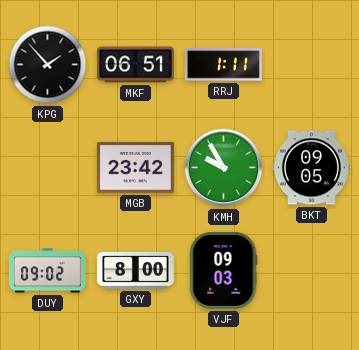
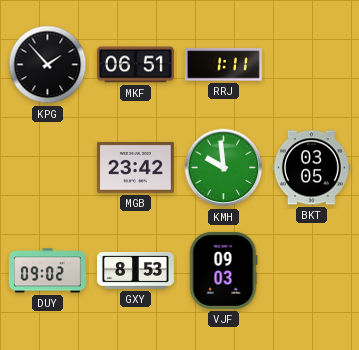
KMH: 9:55 -> 9:59 (224, 168)
BKT: 09:05 -> 03:05 (311, 168)
GXY: 8:00 -> 8:53 (135, 271)
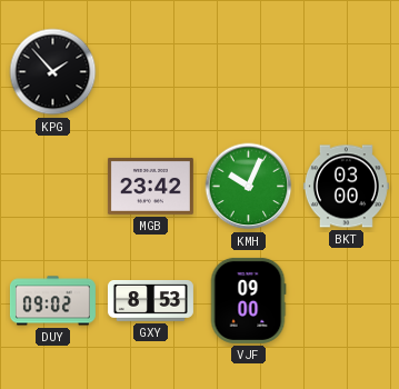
MKF: 06:51 -> none (135, 65)
RRJ: 1:11 -> none (223, 65)
KMH: 9:59 -> 10:04 (249, 187)
BKT: 03:05 -> 03:00 (346, 187)
VJF: 09:03 -> 09:00 (248, 300)
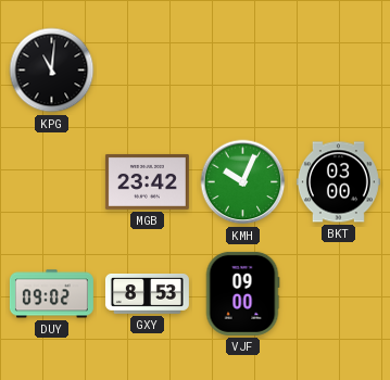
KPG: 1:53 -> 11:01 (52, 71)
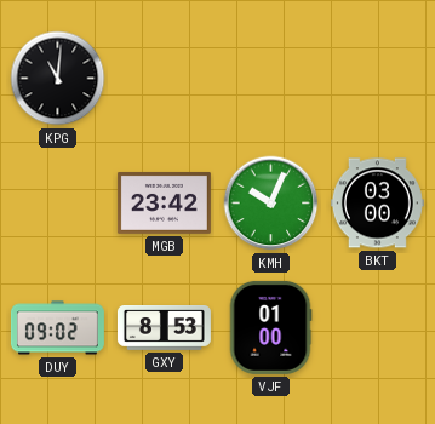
VJF: 09:00 -> 01:00 (270, 327)
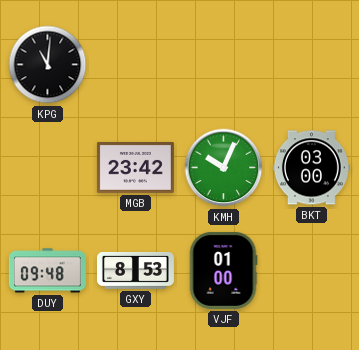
DUY: 09:02 -> 09:48 (47, 271)
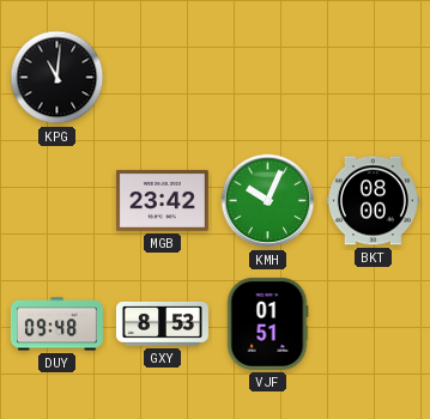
BKT: 03:00 -> 08:00 (373, 201)
VJF: 01:00 -> 01:51 (267, 323)
